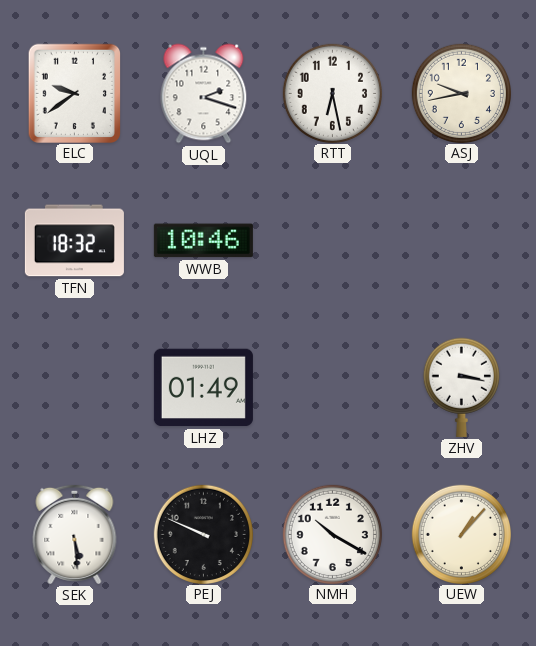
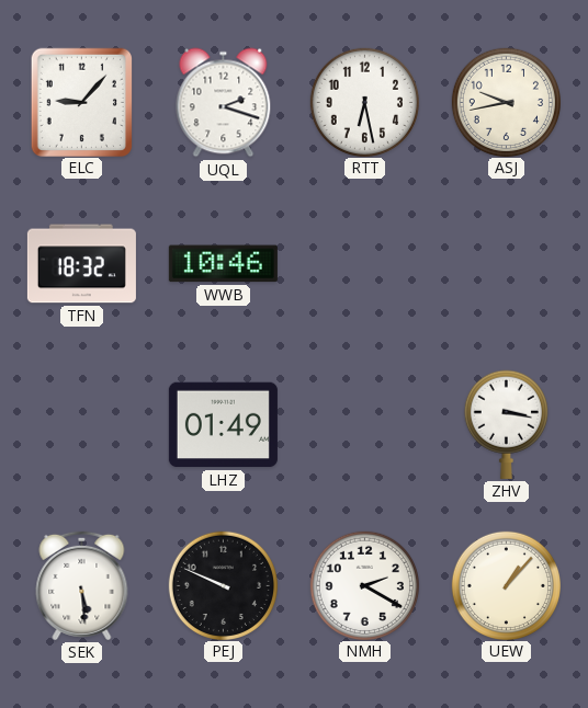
ELC: 9:39 -> 9:07 (81, 102)
NMH: 10:20 -> 2:20 (364, 585)
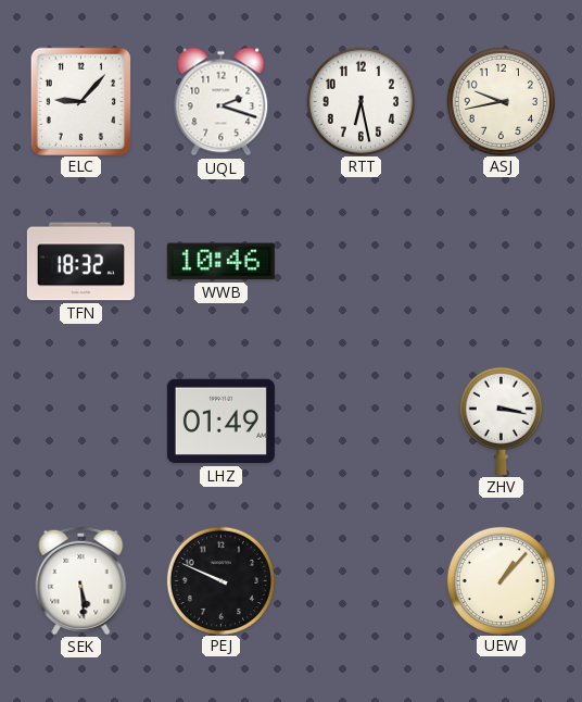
NMH: 2:20 -> none (364, 585)
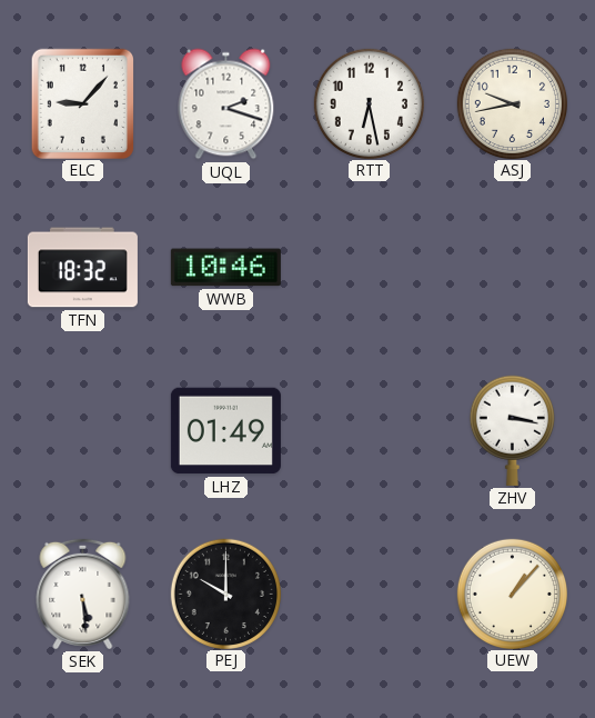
PEJ: 9:49 -> 10:00 (225, 594)
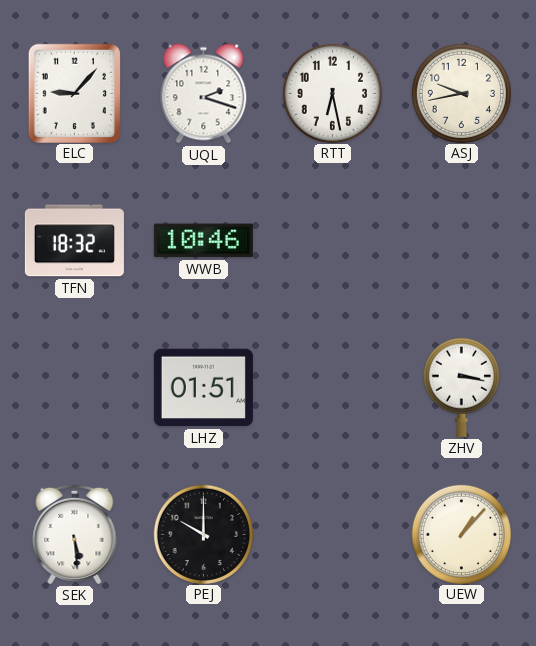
LHZ: 01:49 -> 01:51 (203, 388)
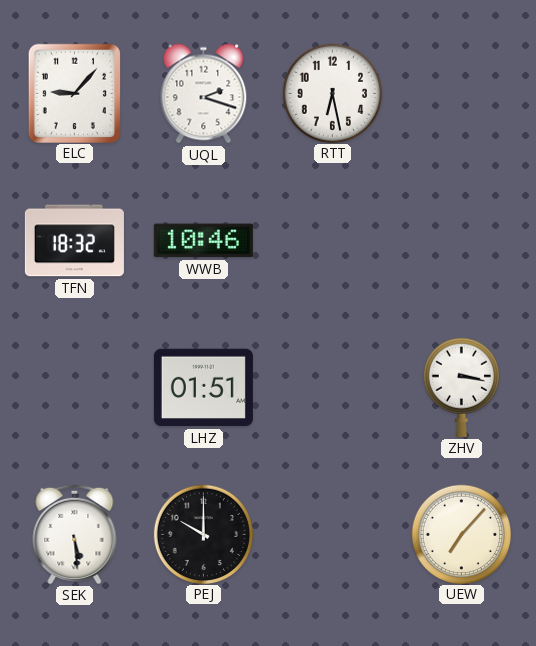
ASJ: 9:43 -> none (461, 93)
UEW: 1:07 -> 7:07 (461, 534)
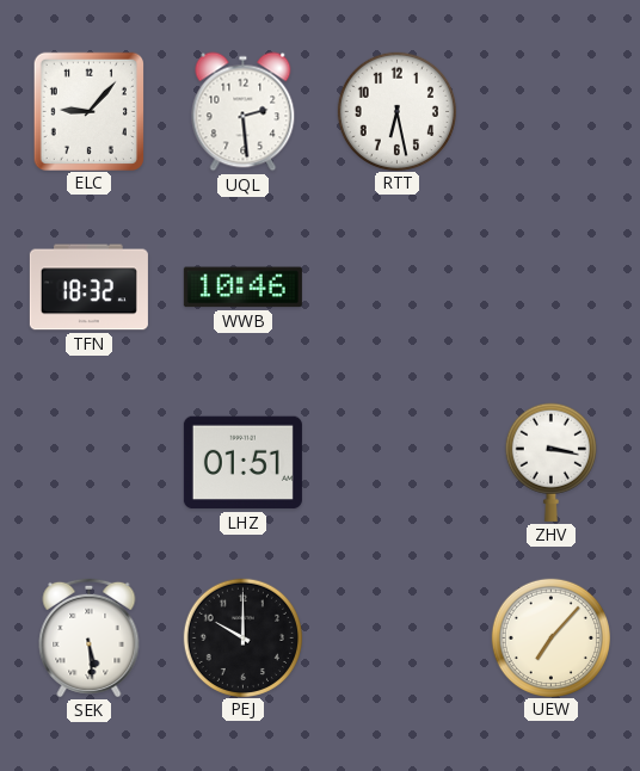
UQL: 2:18 -> 2:29 (244, 112)
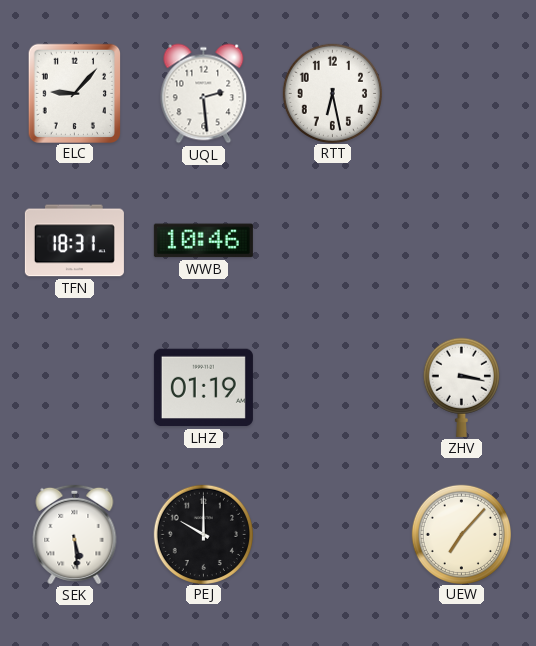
TFN: 18:32 -> 18:31 (74, 241)
LHZ: 01:51 -> 01:19 (203, 388)
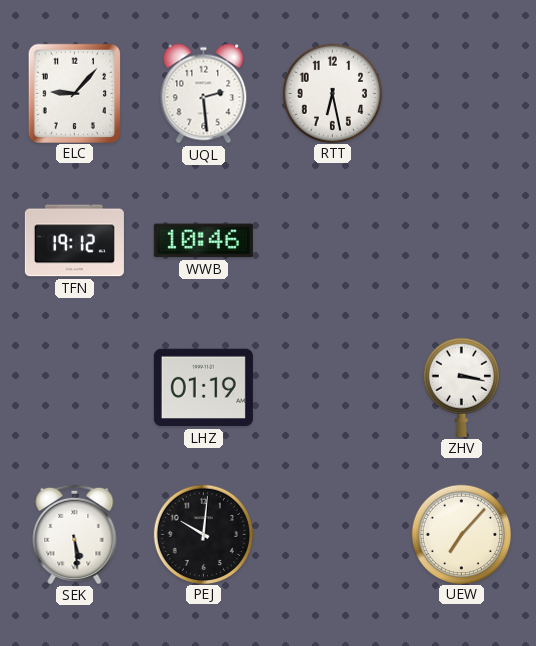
TFN: 18:31 -> 19:12 (74, 241)
PEJ: 10:00 -> 10:01 (203, 534)
